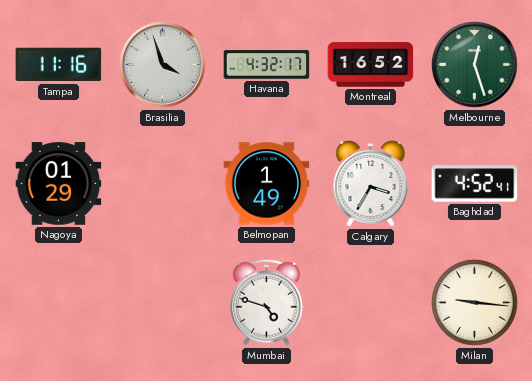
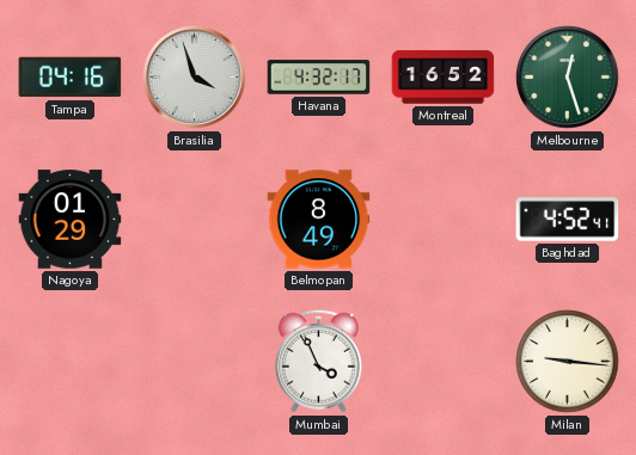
Tampa: 11:16 -> 04:16 (71, 78)
Belmopan: 1:49 -> 8:49 (319, 220)
Calgary: 3:35 -> none (371, 184)
Mumbai: 4:48 -> 3:56 (318, 361)
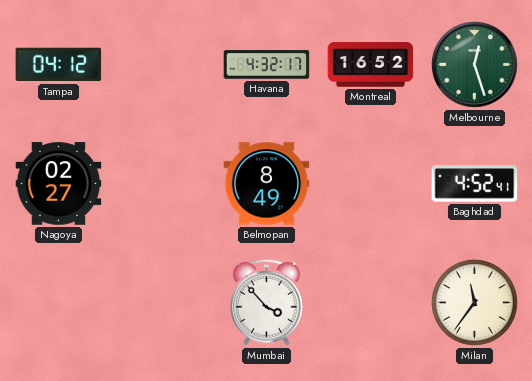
Tampa: 04:16 -> 04:12 (59, 65)
Brasilia: 3:57 -> none (195, 78)
Nagoya: 01:29 -> 02:27 (59, 184)
Mumbai: 3:56 -> 3:53 (266, 302)
Milan: 9:16 -> 11:36 (475, 303)
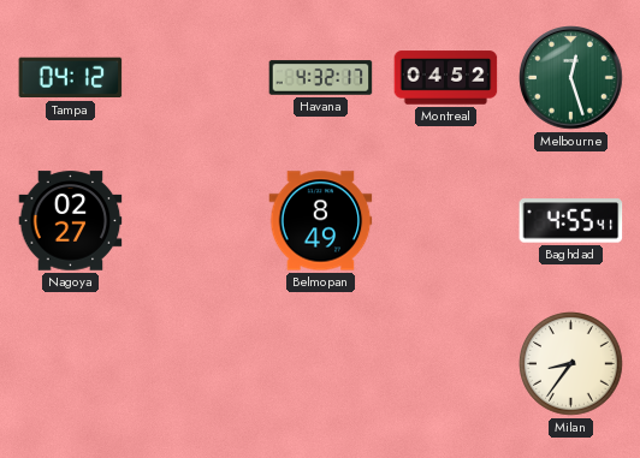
Montreal: 16:52 -> 04:52 (446, 78)
Baghdad: 4:52 -> 4:55 (571, 221)
Mumbai: 3:53 -> none (266, 302)
Milan: 11:36 -> 8:36 (571, 364)
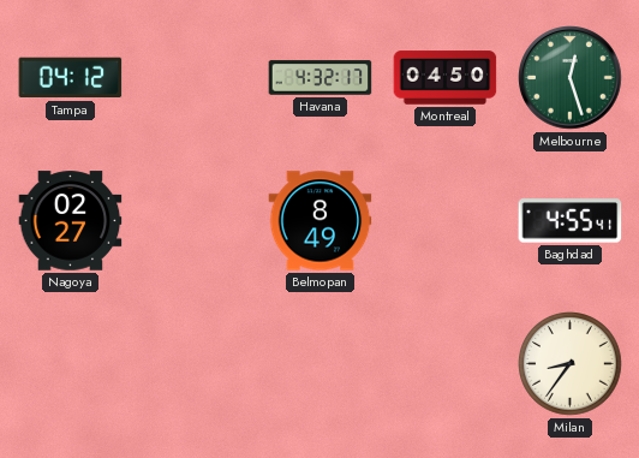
Montreal: 04:52 -> 04:50 (446, 78)
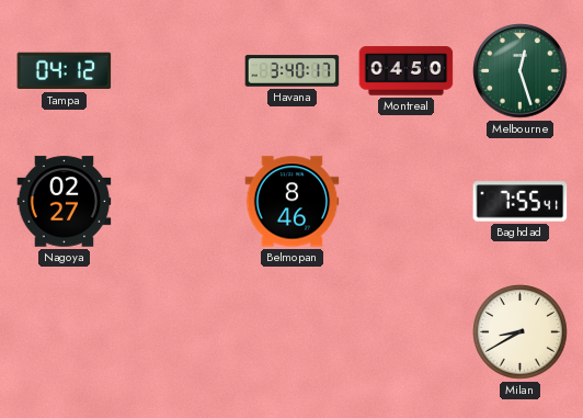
Havana: 4:32 -> 3:40 (293, 71)
Belmopan: 8:49 -> 8:46 (293, 202)
Baghdad: 4:55 -> 7:55 (521, 202)
Milan: 8:36 -> 8:40 (521, 332)
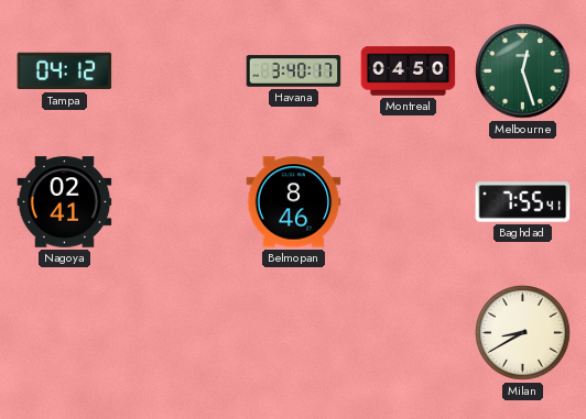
Nagoya: 02:27 -> 02:41 (65, 202)
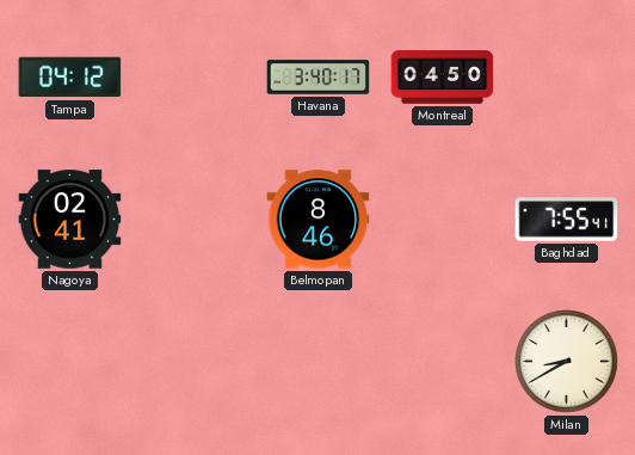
Melbourne: 12:27 -> none (523, 71)
